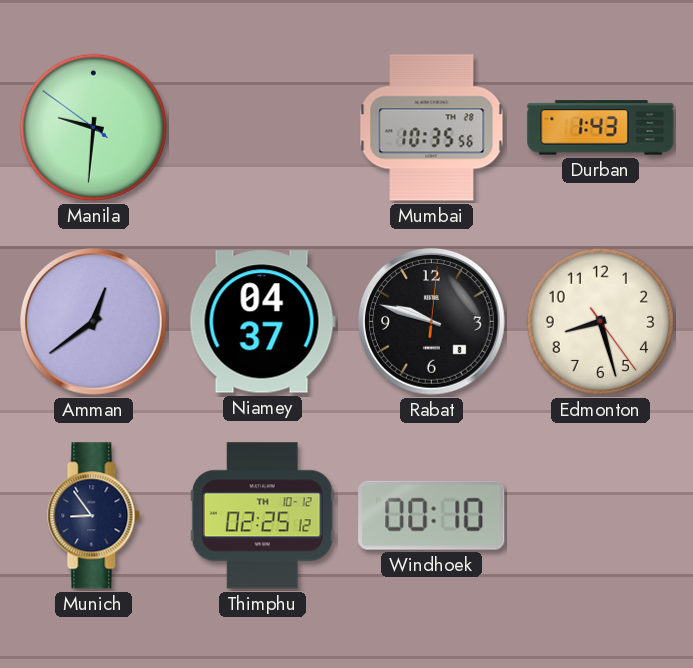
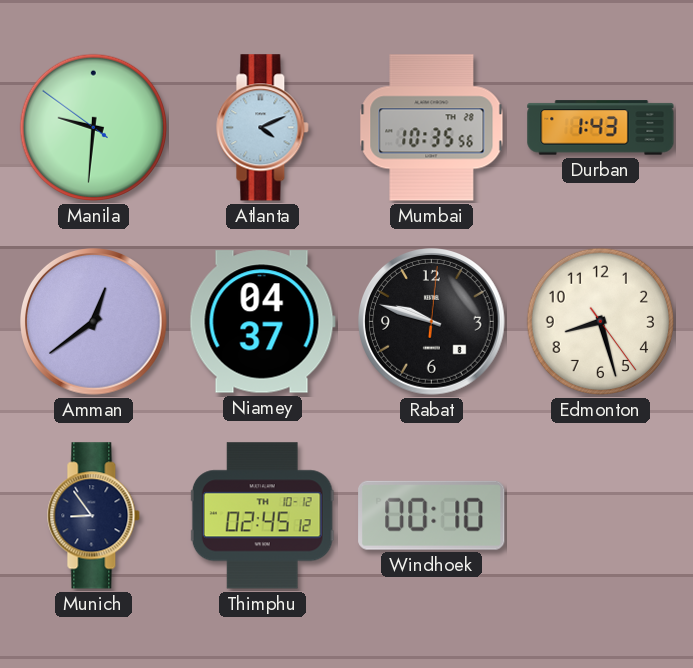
Atlanta: none -> 4:11 (263, 128)
Thimphu: 02:25 -> 02:45 (262, 516)
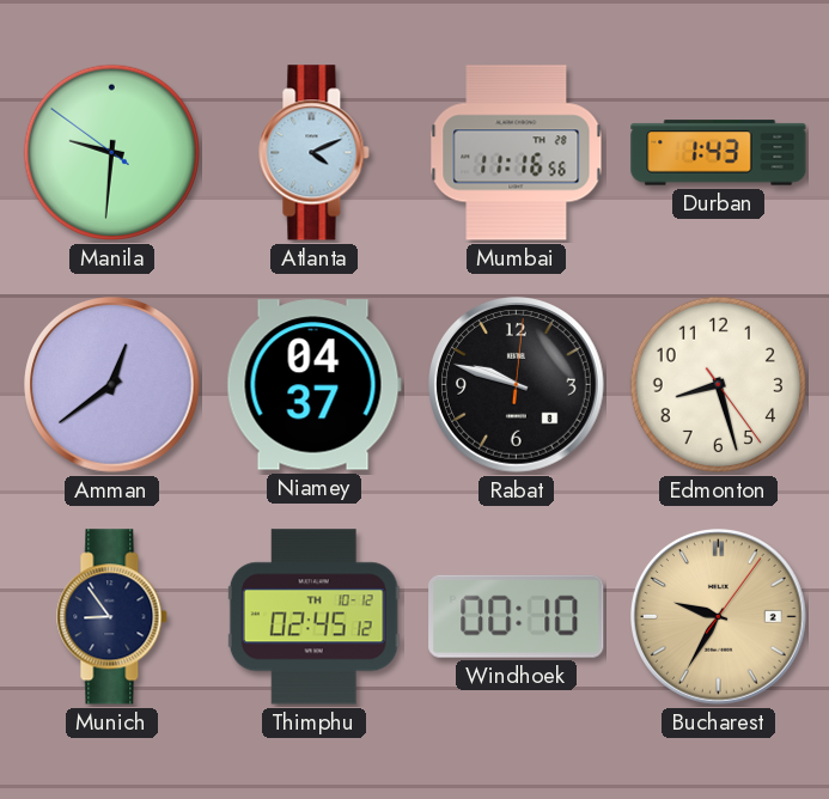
Mumbai: 10:35 -> 11:16 (517, 153)
Bucharest: none -> 9:35 (719, 617)
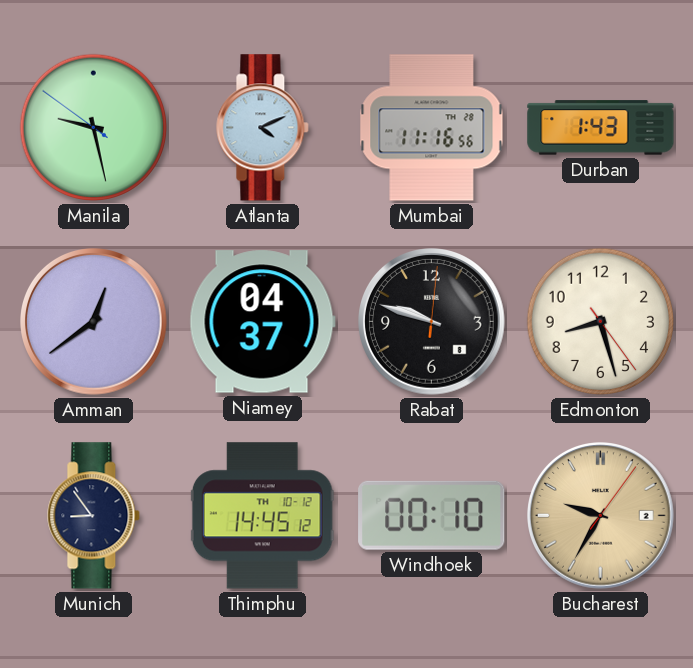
Manila: 9:30 -> 9:27 (94, 128)
Thimphu: 02:45 -> 14:45 (262, 516)
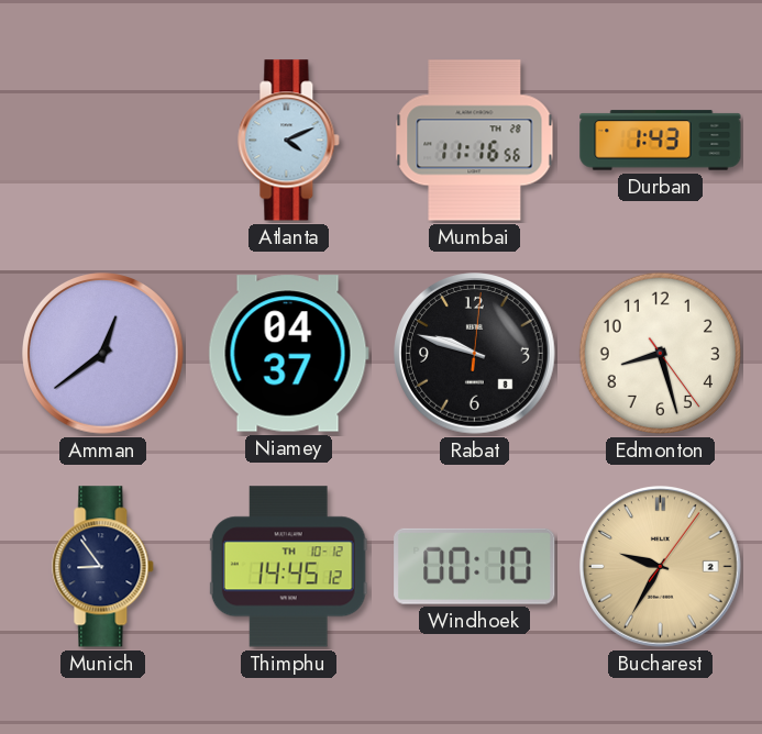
Manila: 9:27 -> none (94, 128)
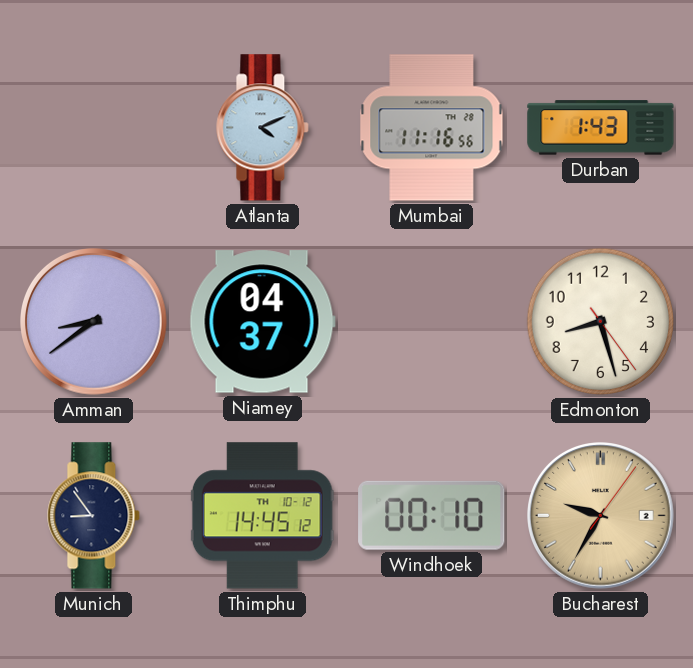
Amman: 12:39 -> 8:39 (94, 322)
Rabat: 9:48 -> none (475, 354)
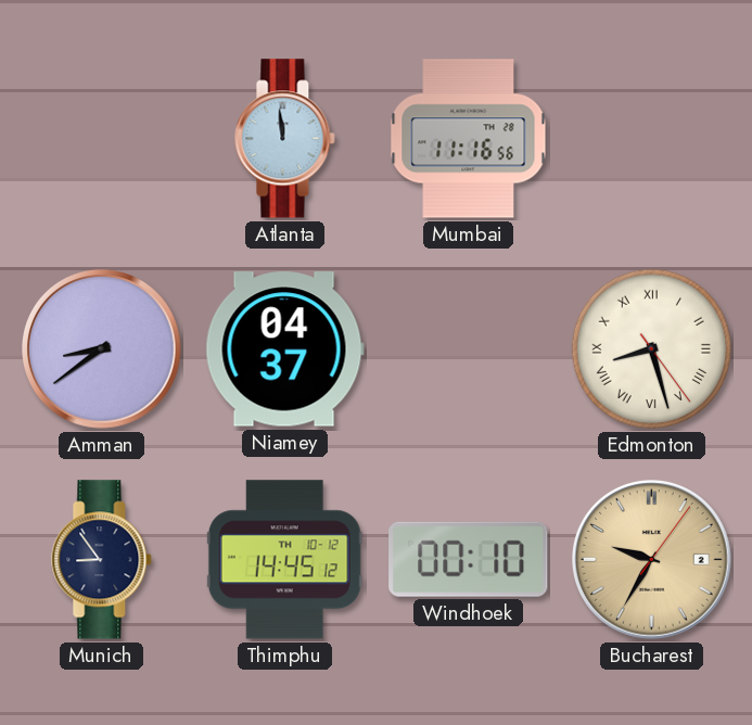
Atlanta: 4:11 -> 11:59 (285, 139)
Durban: 1:43 -> none (601, 128)
Edmonton numerals: Arabic -> Roman (652, 349)
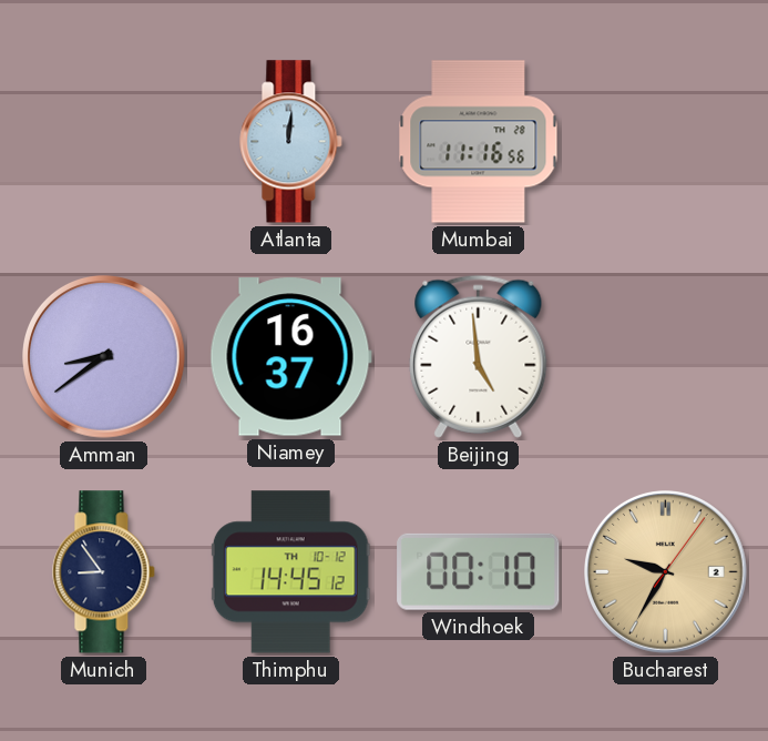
Atlanta: 11:59 -> 12:01 (291, 142)
Niamey: 04:37 -> 16:37 (290, 357)
Beijing: none -> 4:59 (479, 356)
Edmonton: 8:27 -> none (652, 349)
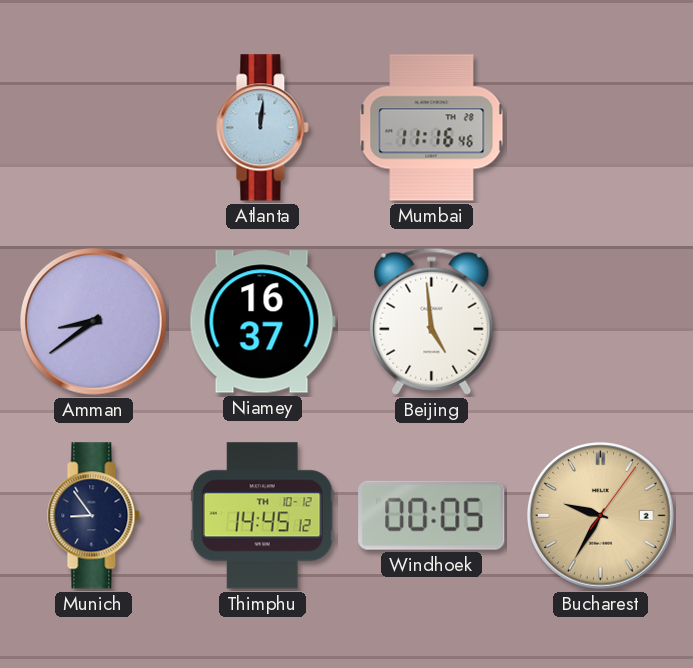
Mumbai: 11:16:56 -> 11:16:46 (432, 128)
Windhoek: 00:10 -> 00:05 (432, 515)
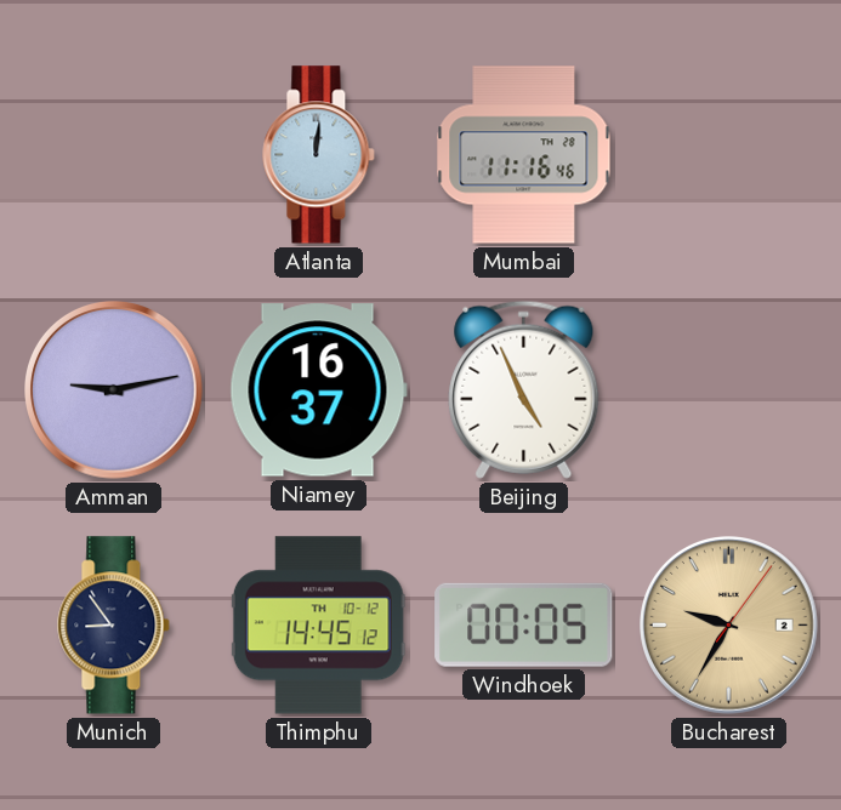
Amman: 8:39 -> 9:13 (114, 390)
Beijing: 4:59 -> 4:56 (524, 389)
